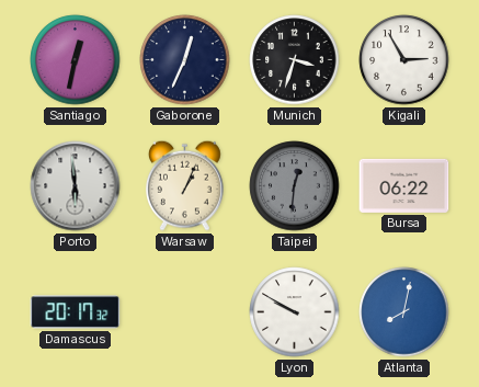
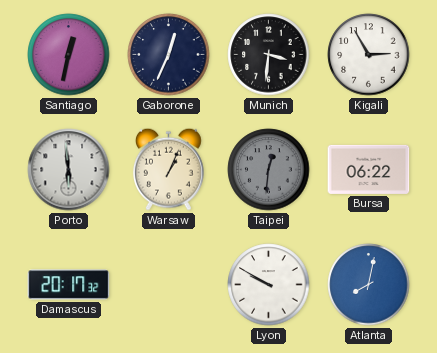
Munich: 3:33 -> 3:31 (269, 55)
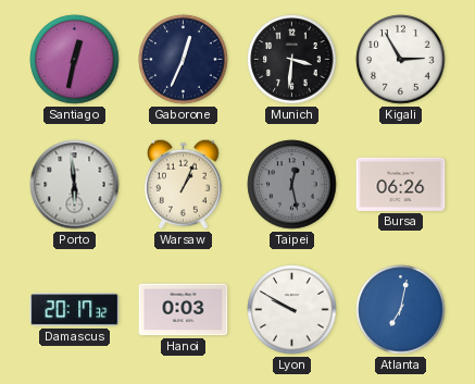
Taipei: 12:31 -> 12:28 (292, 185)
Bursa: 06:22 -> 06:26 (401, 184)
Hanoi: none -> 0:03 (184, 310)
Atlanta: 8:02 -> 7:02 (401, 310)
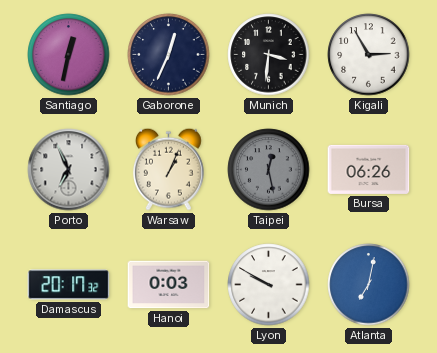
Porto: 5:59 -> 6:56 (69, 170)
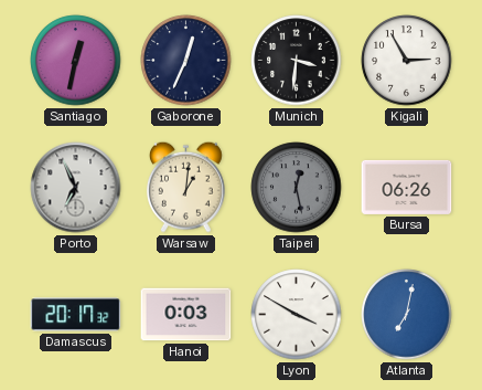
Warsaw: 1:04 -> 1:01 (185, 187)
Lyon: 9:50 -> 3:50 (297, 315)
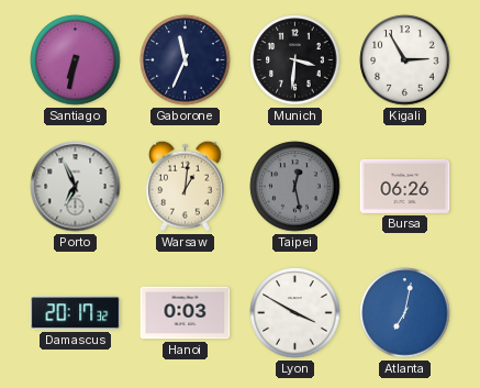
Santiago: 12:32 -> 6:32 (76, 60)
Gaborone: 12:34 -> 11:34 (186, 60)
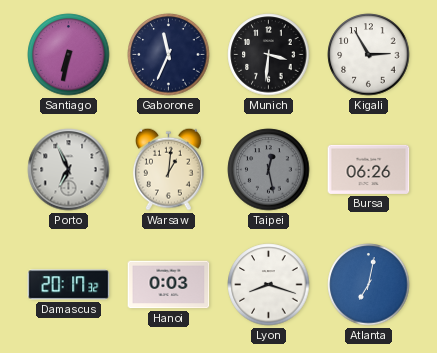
Lyon: 3:50 -> 8:18 (269, 285)
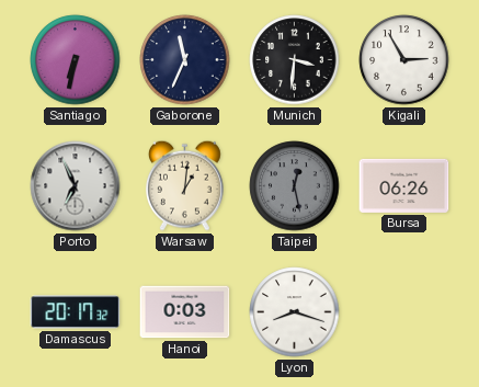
Atlanta: 7:02 -> none (369, 285)
